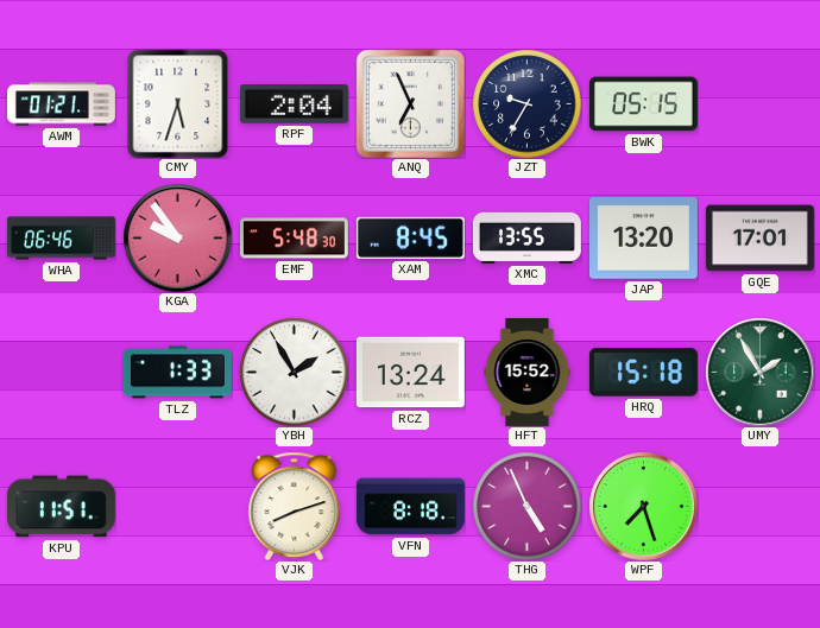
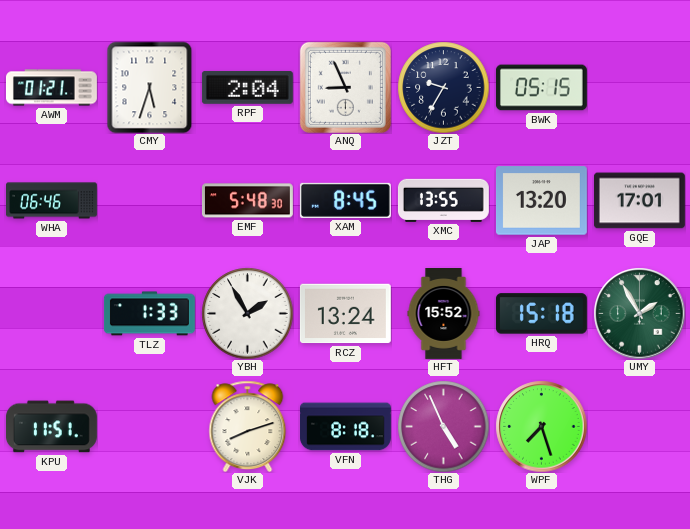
ANQ: 6:56 -> 8:56 (345, 87)
KGA: 9:54 -> none (177, 237)
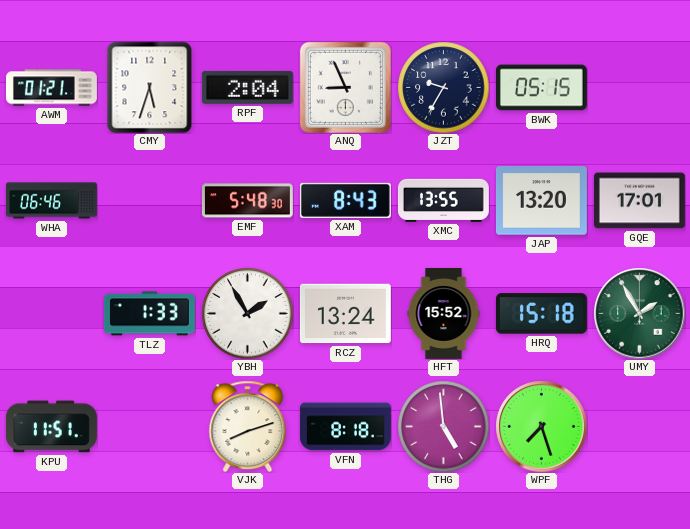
XAM: 8:45 -> 8:43 (345, 200)
THG: 4:56 -> 4:59 (443, 426)
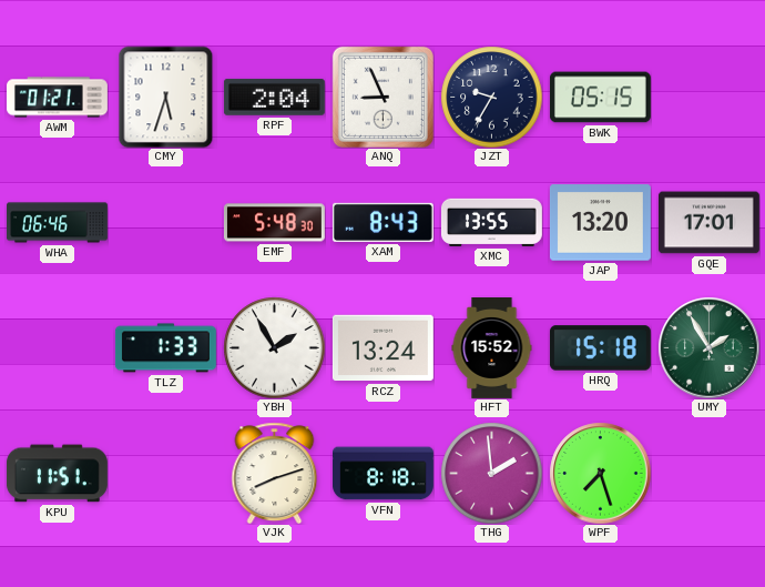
THG: 4:59 -> 1:59 (491, 473)
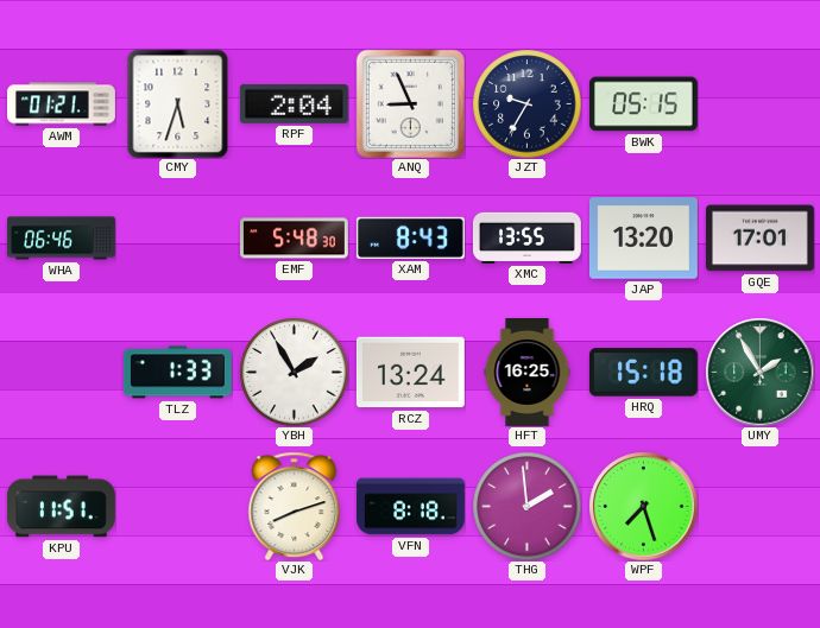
HFT: 15:52 -> 16:25 (528, 373)
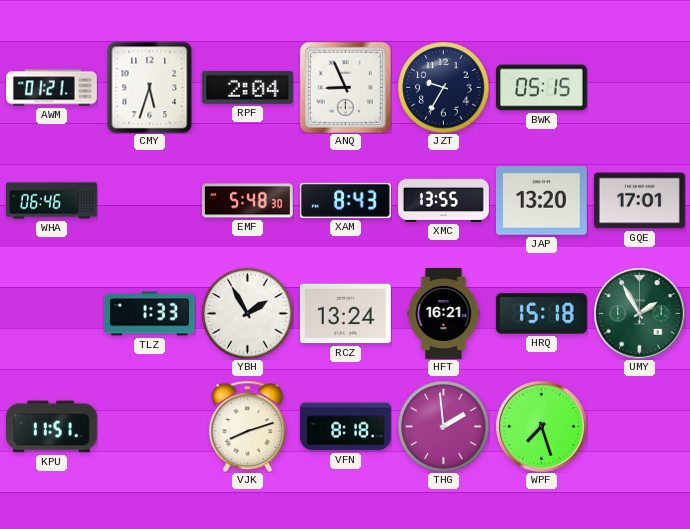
HFT: 16:25 -> 16:21 (444, 314)
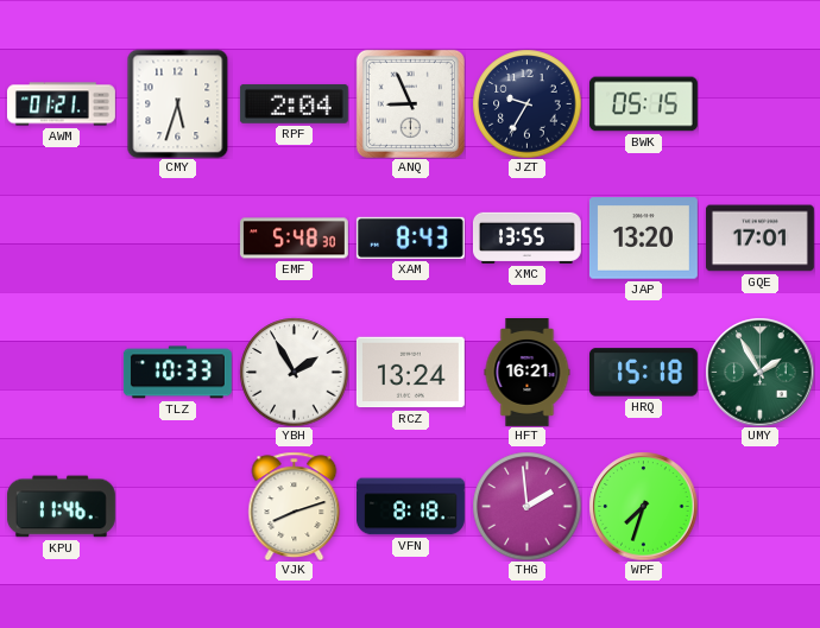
WHA: 06:46 -> none (52, 201)
TLZ: 1:33 -> 10:33 (177, 373)
KPU: 11:51 -> 11:46 (61, 507)
WPF: 7:27 -> 7:33 (643, 506)
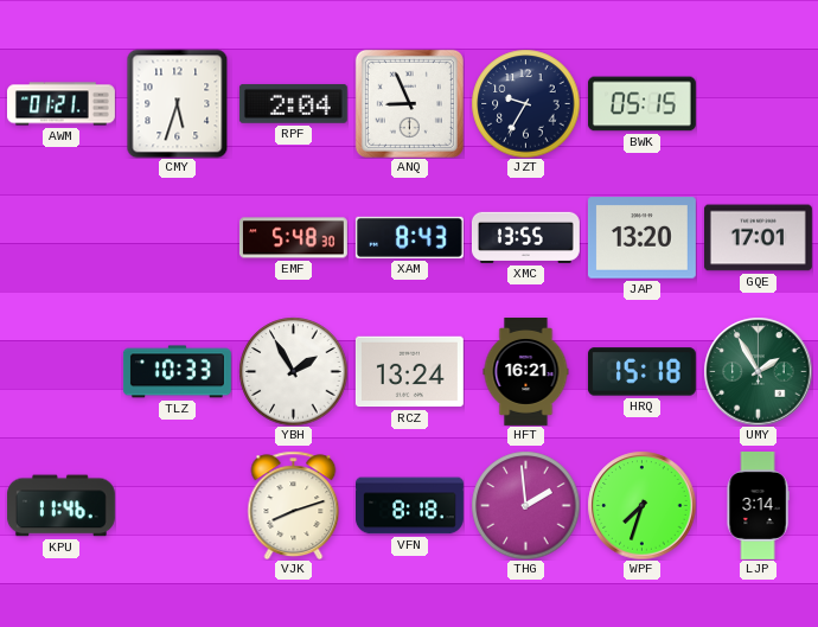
LJP: none -> 3:14 (758, 506)
